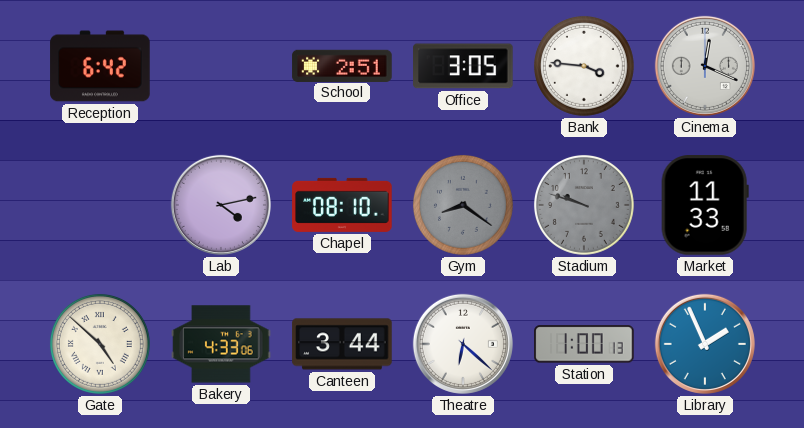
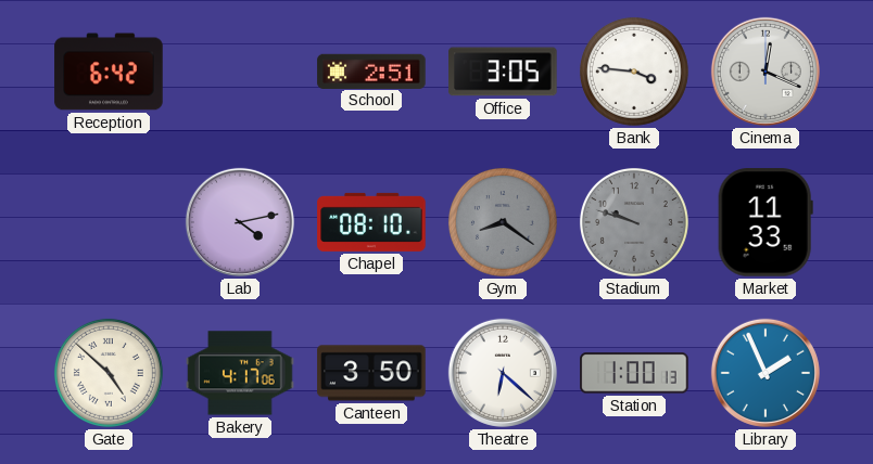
Bakery: 4:33 -> 4:17 (240, 373)
Canteen: 3:44 -> 3:50 (371, 373)
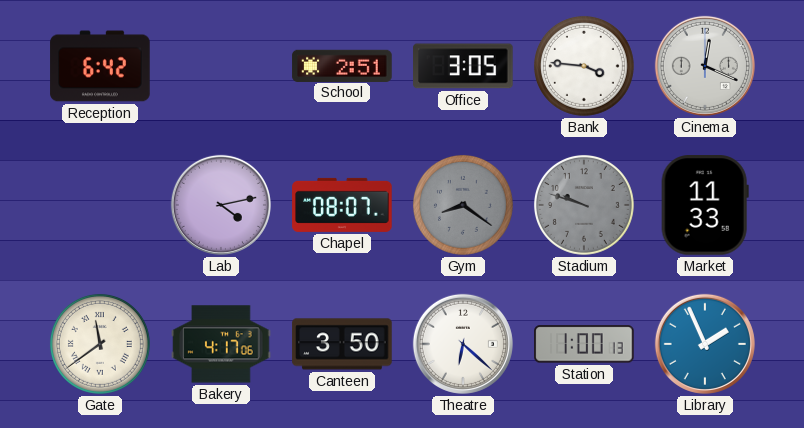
Chapel: 08:10 -> 08:07 (342, 205)
Gate: 4:52 -> 11:39 (100, 344)
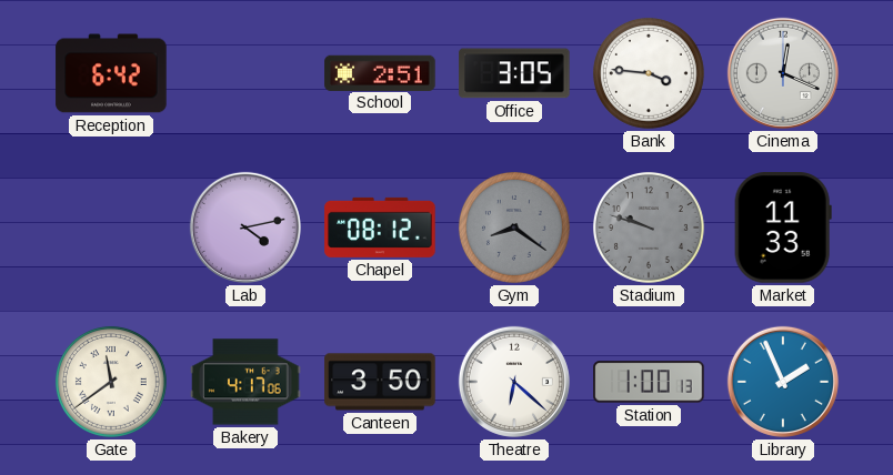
Chapel: 08:07 -> 08:12 (380, 228)
